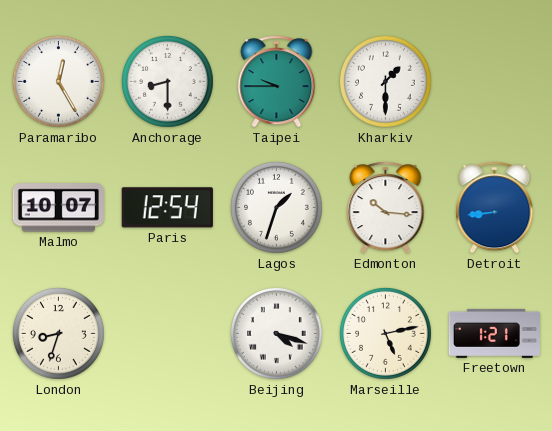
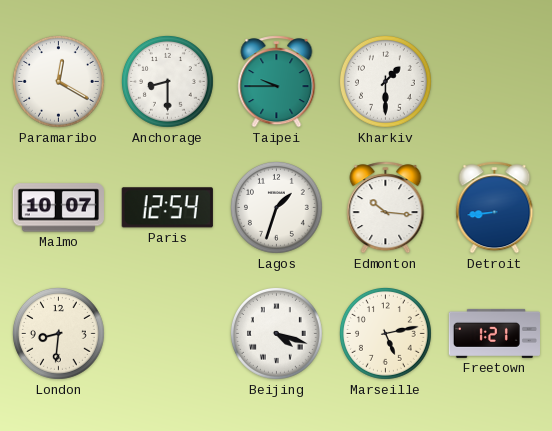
Paramaribo: 12:25 -> 12:20 (58, 81)
London: 8:33 -> 8:31 (58, 333)
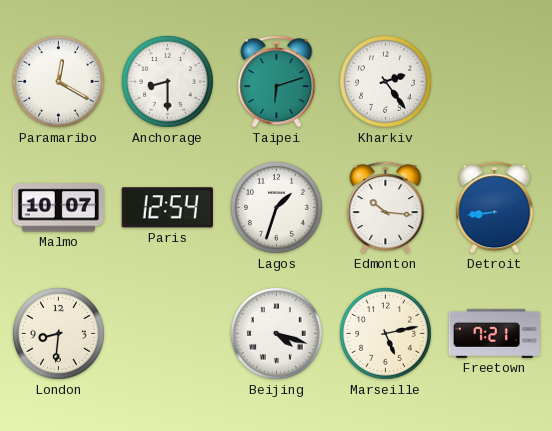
Taipei: 9:45 -> 6:12 (277, 82)
Kharkiv: 1:30 -> 2:24 (385, 81)
Freetown: 1:21 -> 7:21 (494, 333)
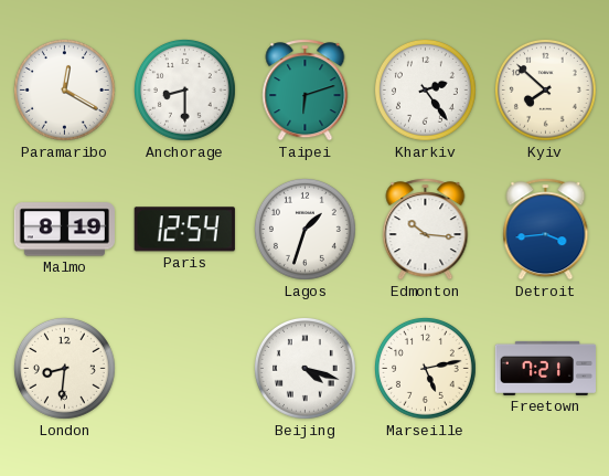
Kyiv: none -> 7:52 (545, 89)
Malmo: 10:07 -> 8:19 (64, 230)
Detroit: 8:44 -> 3:44 (546, 230)
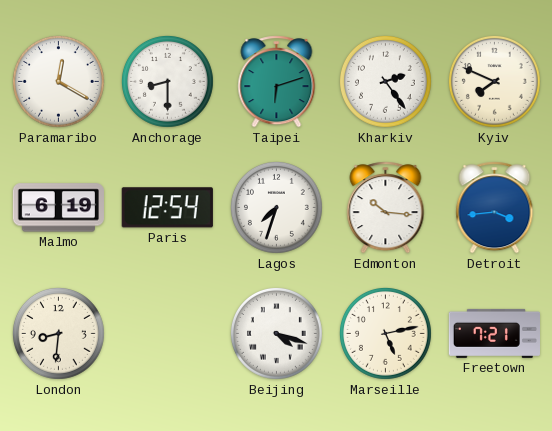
Kyiv: 7:52 -> 7:49 (494, 81)
Malmo: 8:19 -> 6:19 (58, 208)
Lagos: 1:33 -> 7:33 (276, 207)
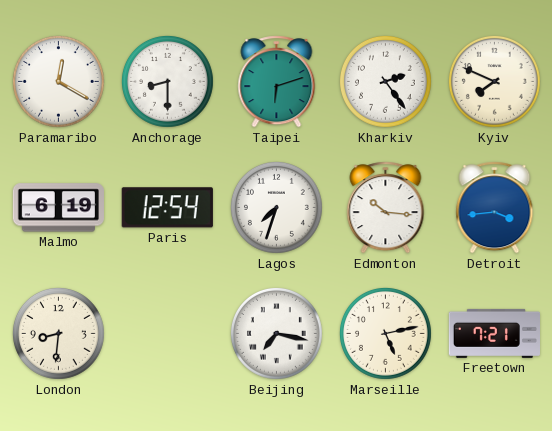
Beijing: 4:18 -> 7:17 (276, 333)
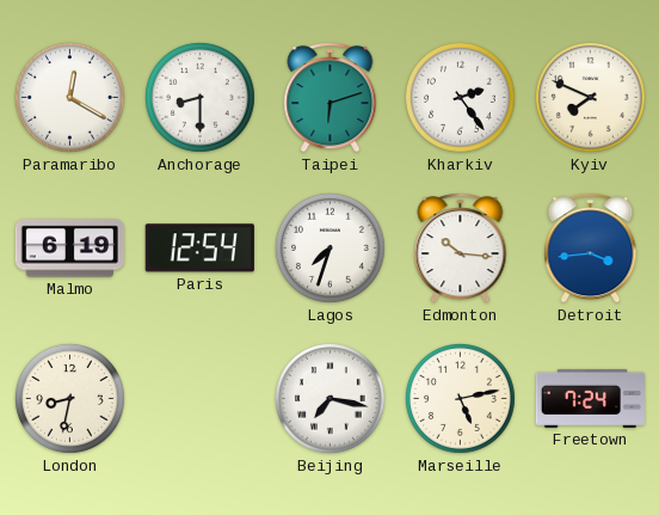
London: 8:31 -> 8:32 (69, 398)
Freetown: 7:21 -> 7:24 (590, 398)
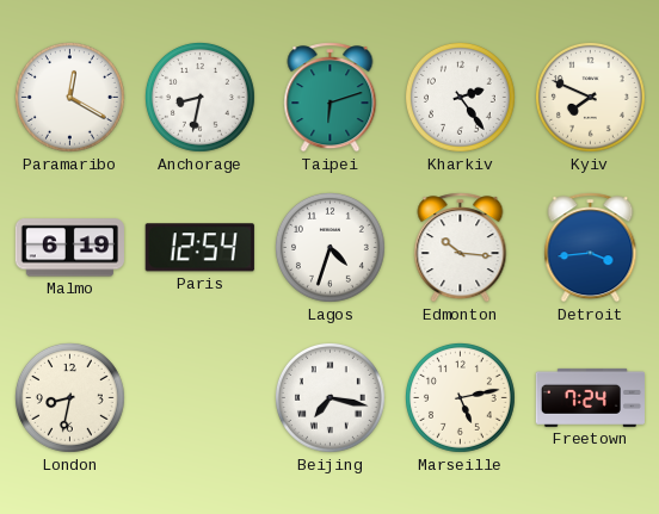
Anchorage: 8:30 -> 8:32 (199, 97)
Lagos: 7:33 -> 4:33 (329, 247)
